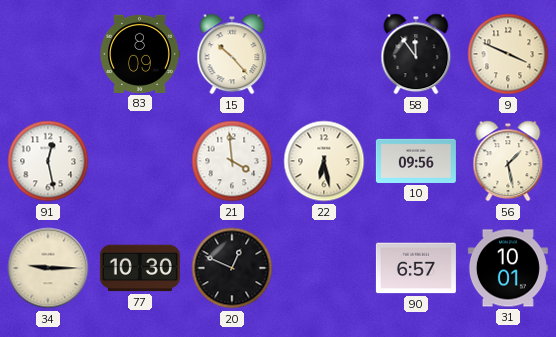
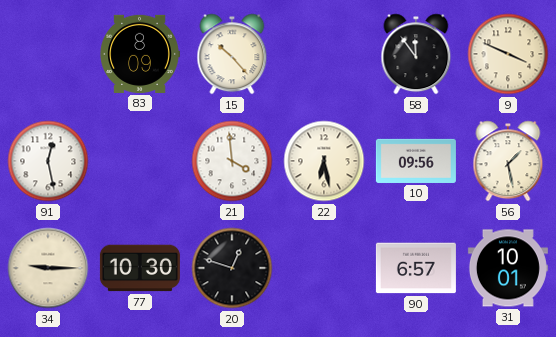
20: 12:49 -> 12:48 (232, 268)
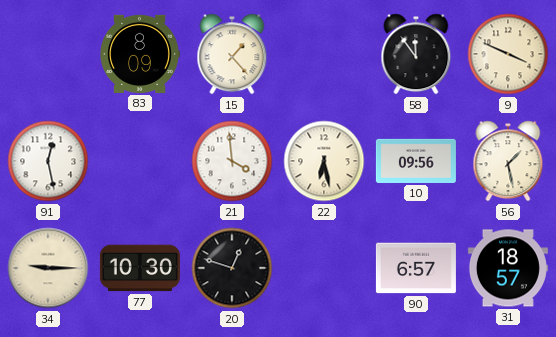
15: 10:23 -> 1:23 (232, 54)
31: 10:01 -> 18:57 (508, 268)
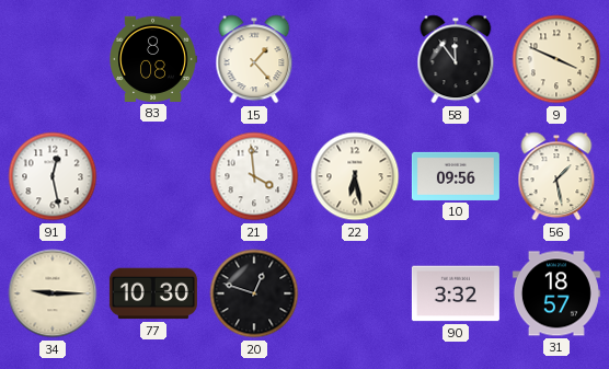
83: 8:09 -> 8:08 (153, 59)
90: 6:57 -> 3:32 (456, 293)
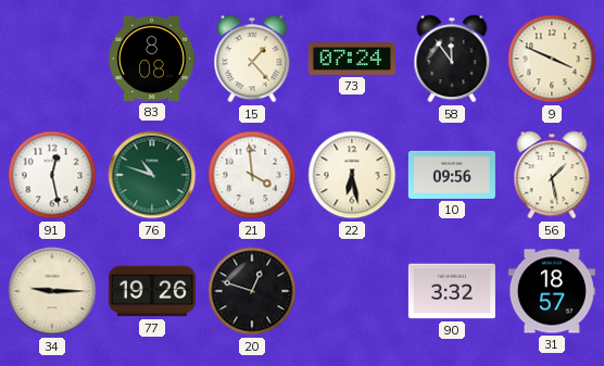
73: none -> 07:24 (352, 59)
76: none -> 10:48 (152, 175)
77: 10:30 -> 19:26 (152, 291)
